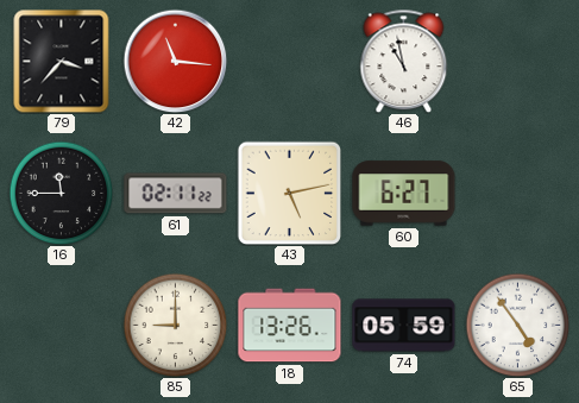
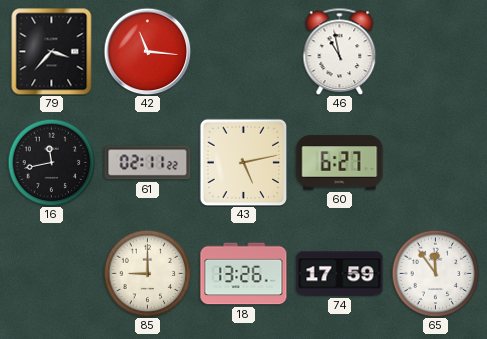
16: 11:45 -> 11:43 (51, 162)
74: 05:59 -> 17:59 (340, 274)
65: 4:54 -> 11:54 (435, 273)
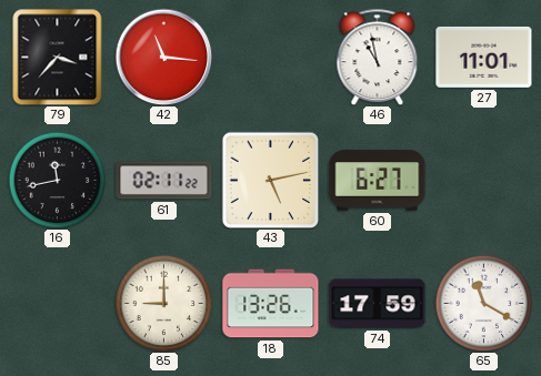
27: none -> 11:01 (484, 57)
65: 11:54 -> 11:20 (483, 303)
